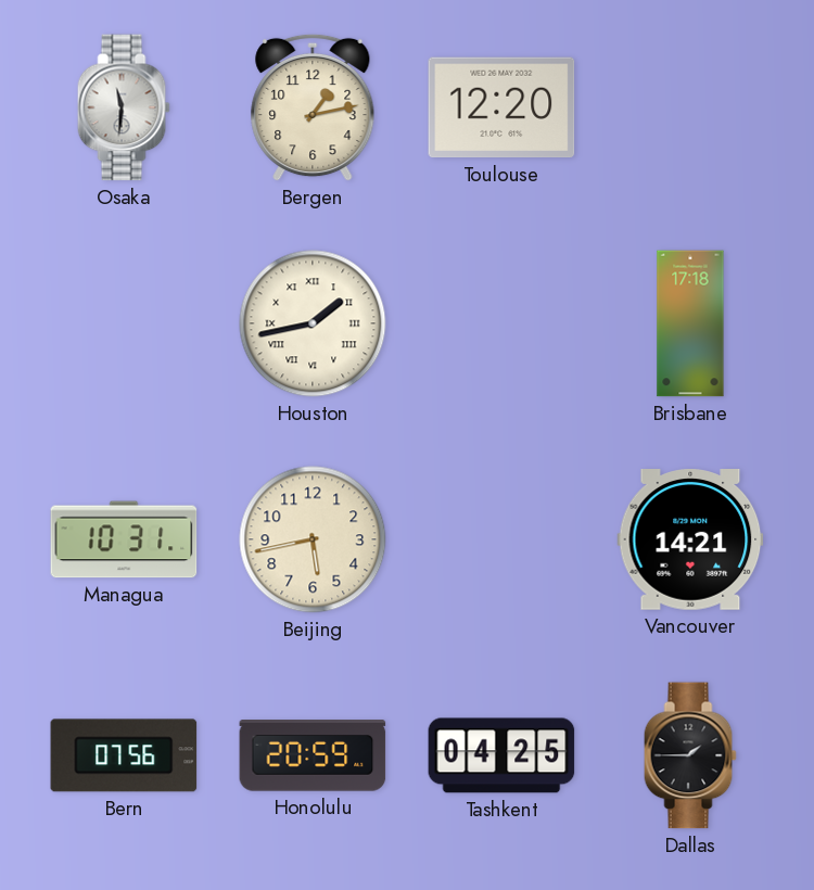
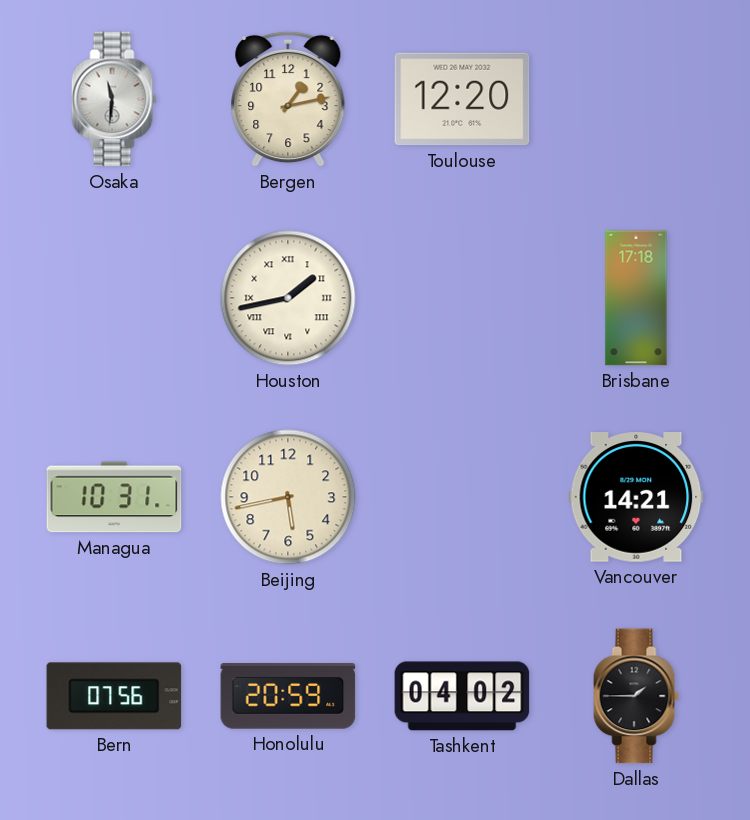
Tashkent: 04:25 -> 04:02 (462, 696)
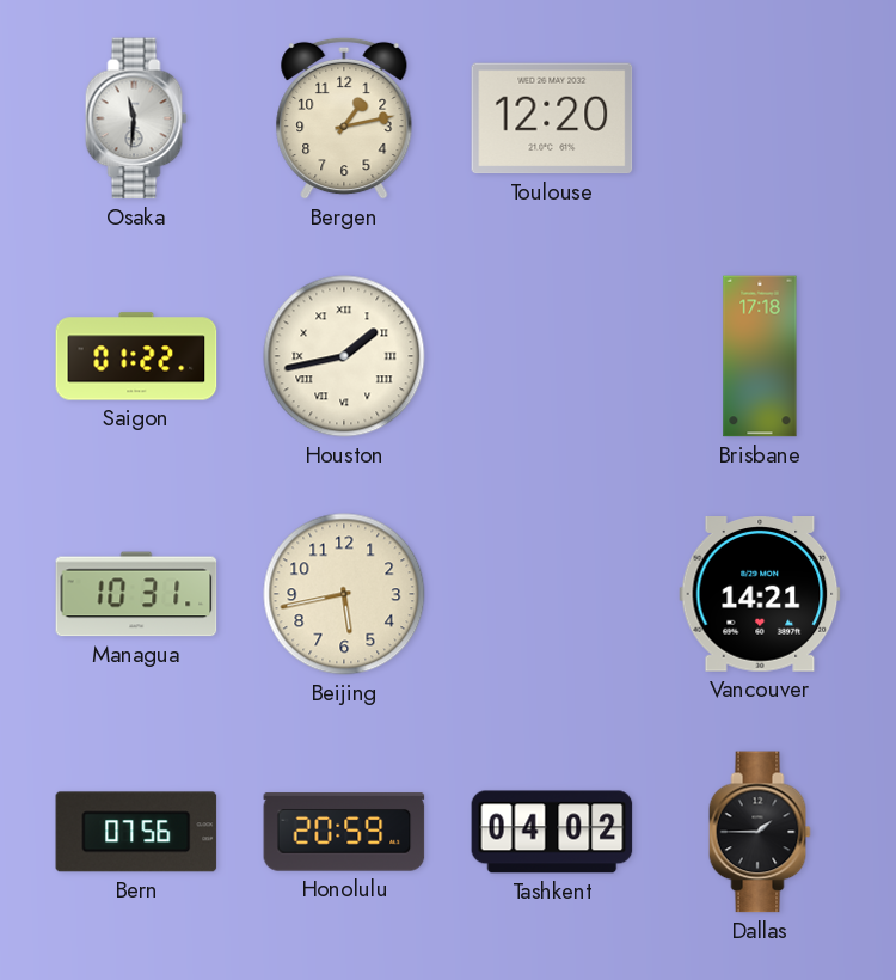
Saigon: none -> 01:22 (136, 356)
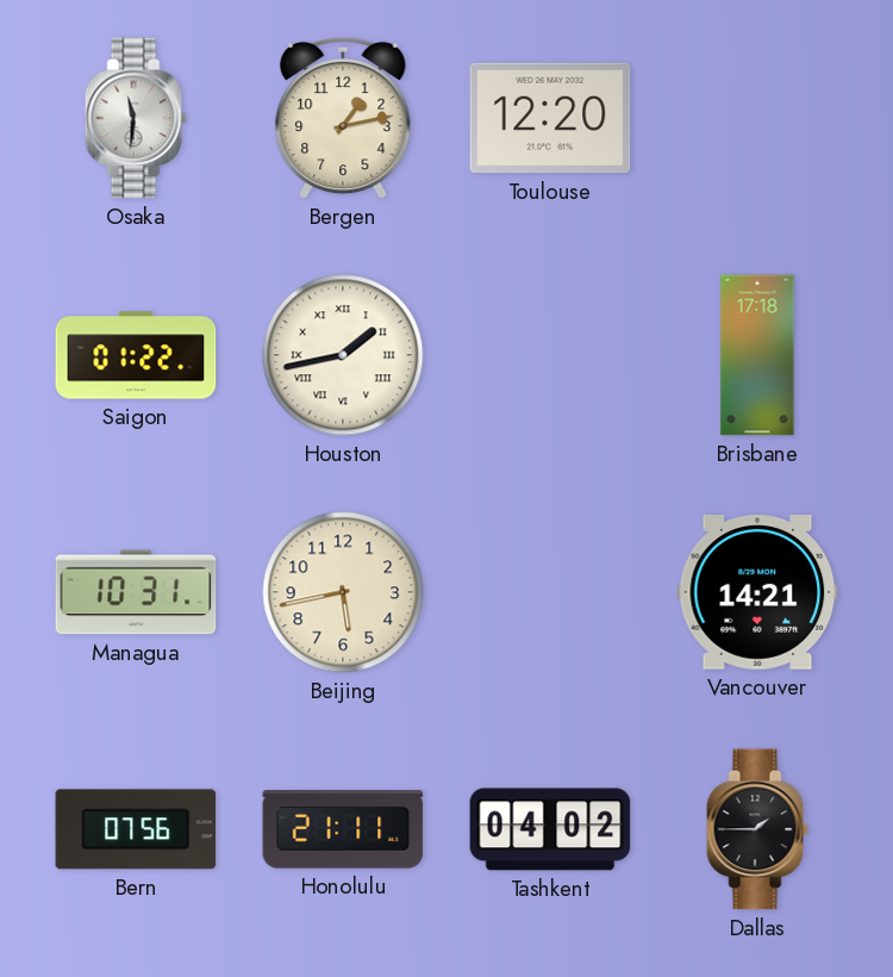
Honolulu: 20:59 -> 21:11 (343, 829)
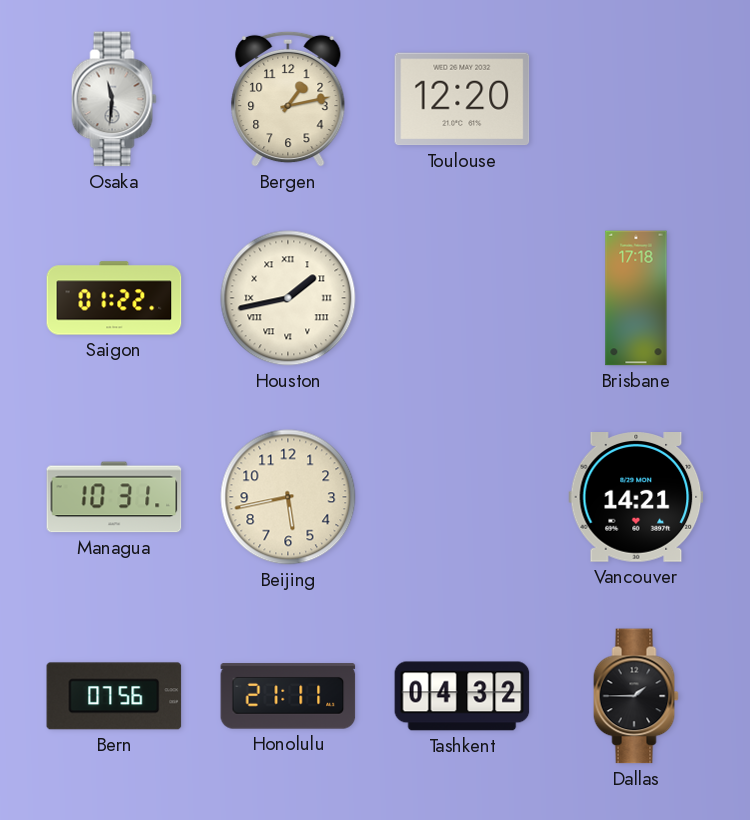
Tashkent: 04:02 -> 04:32 (462, 696)
